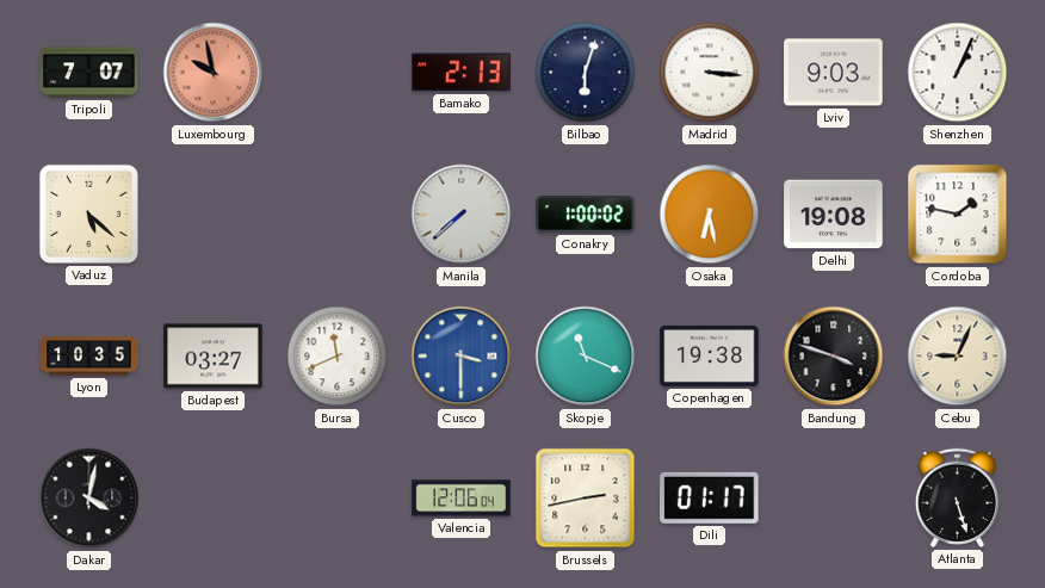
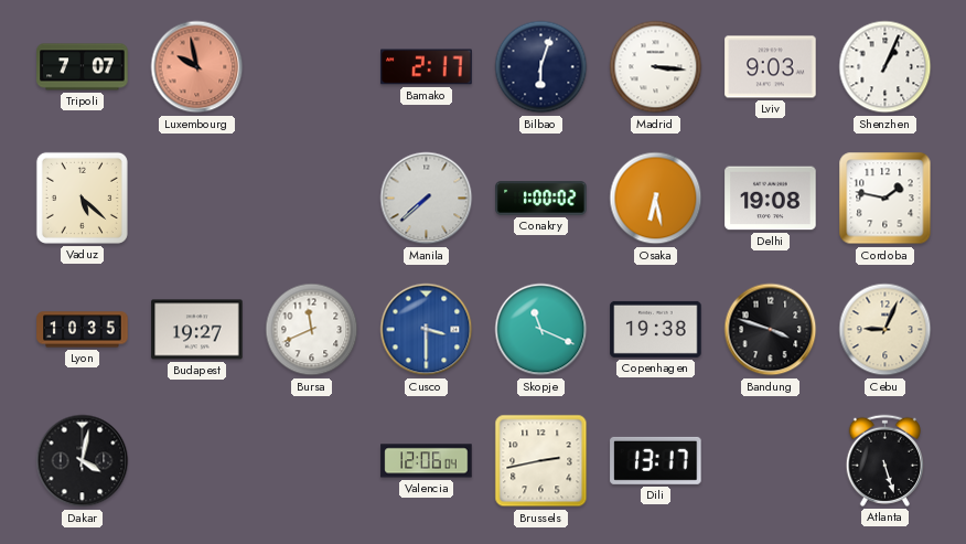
Bamako: 2:13 -> 2:17 (427, 67)
Budapest: 03:27 -> 19:27 (197, 330)
Dili: 01:17 -> 13:17 (656, 460)
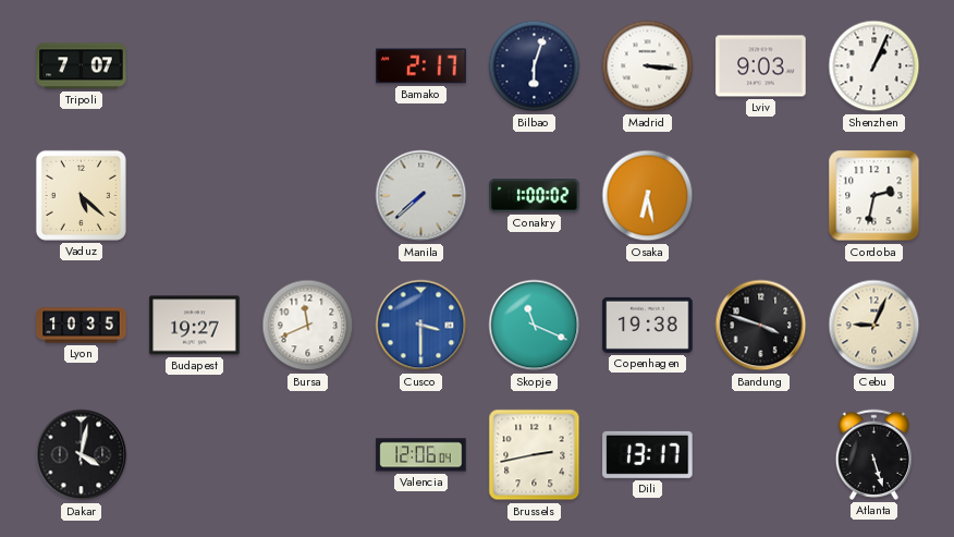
Luxembourg: 9:58 -> none (197, 67)
Delhi: 19:08 -> none (771, 199)
Cordoba: 1:47 -> 2:32 (874, 196)
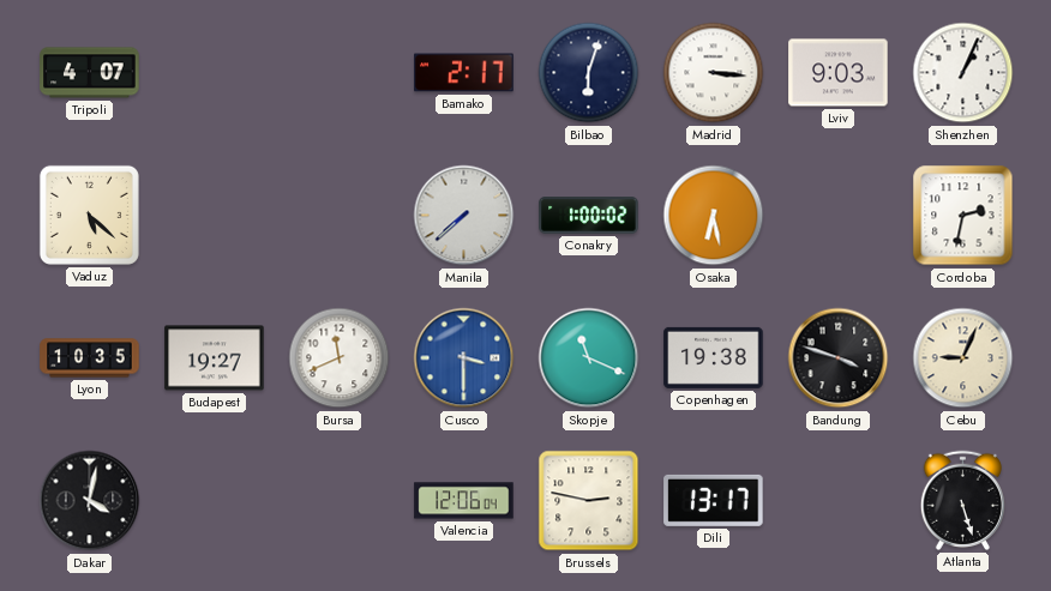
Tripoli: 7:07 -> 4:07 (90, 73)
Brussels: 2:43 -> 2:47 (589, 501)
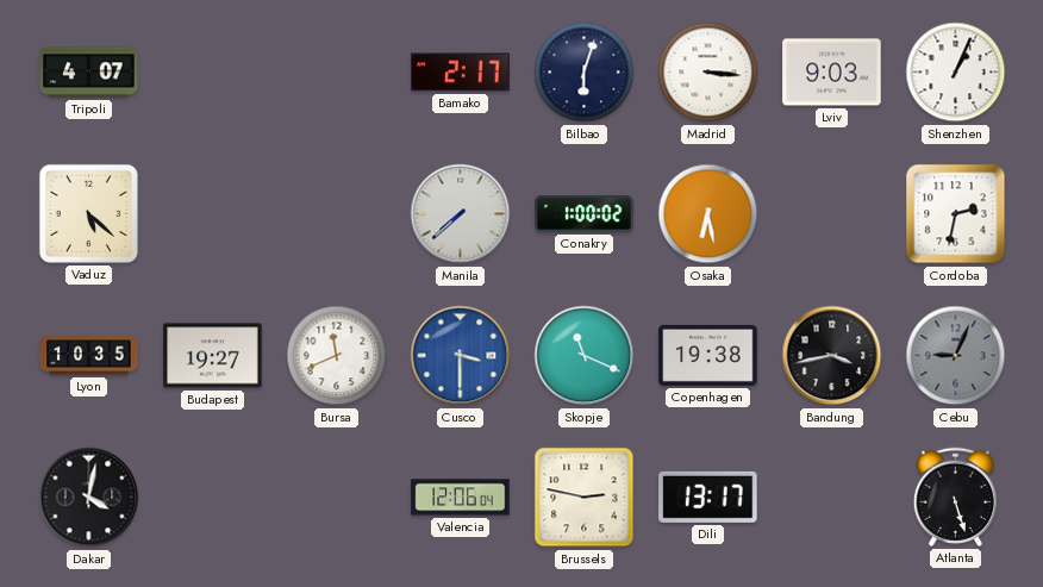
Bandung: 3:48 -> 3:43 (832, 356)
Cebu dial: cream -> grey (956, 356)
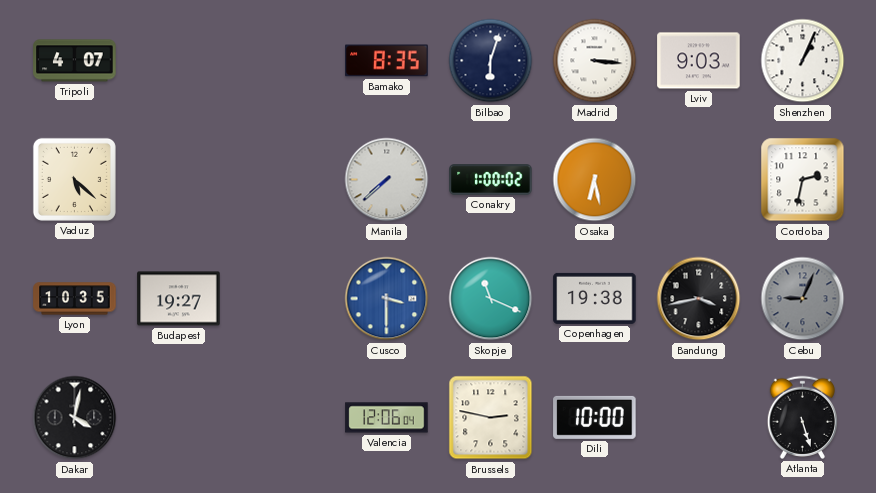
Bamako: 2:17 -> 8:35 (387, 61)
Bursa: 11:41 -> none (337, 356)
Dili: 13:17 -> 10:00 (595, 417)
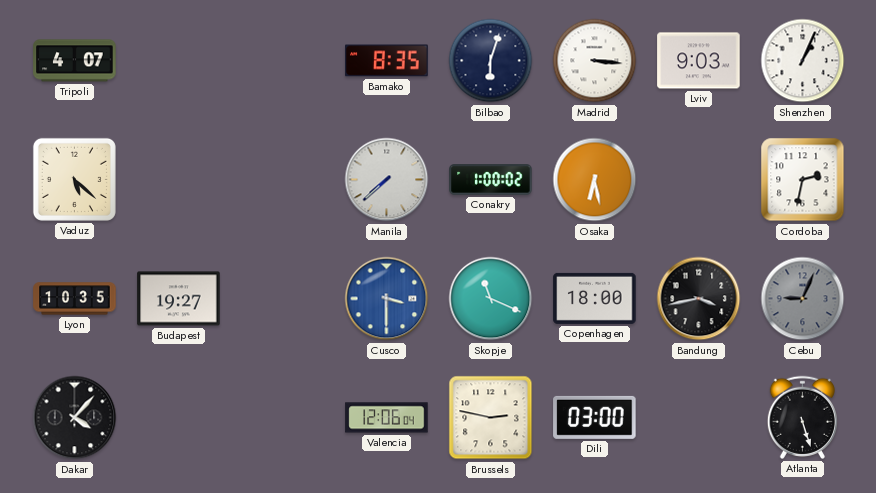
Copenhagen: 19:38 -> 18:00 (595, 298)
Dakar: 4:02 -> 4:07 (75, 418)
Dili: 10:00 -> 03:00 (595, 417)
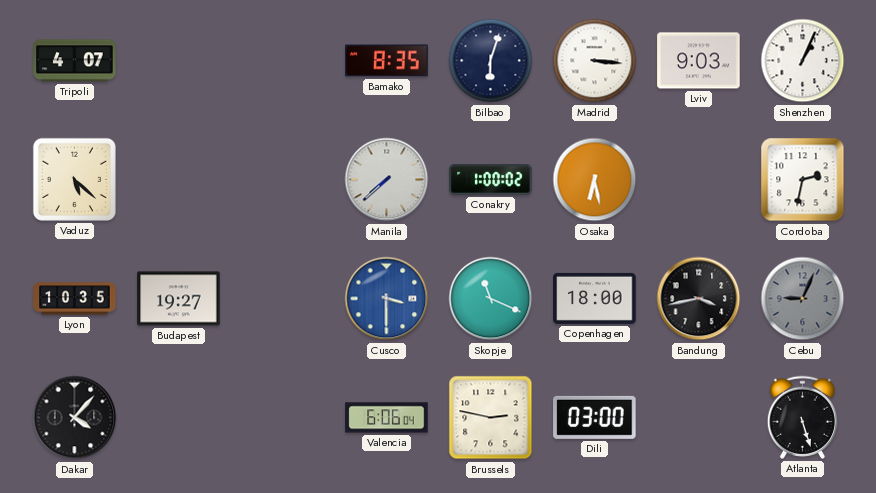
Valencia: 12:06 -> 6:06 (387, 418)
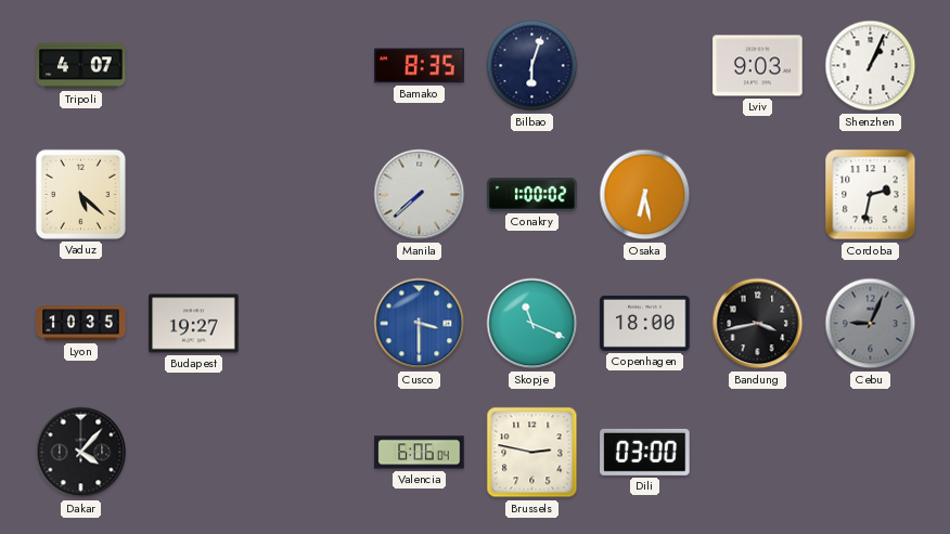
Madrid: 3:16 -> none (595, 61)
Atlanta: 5:27 -> none (802, 417)
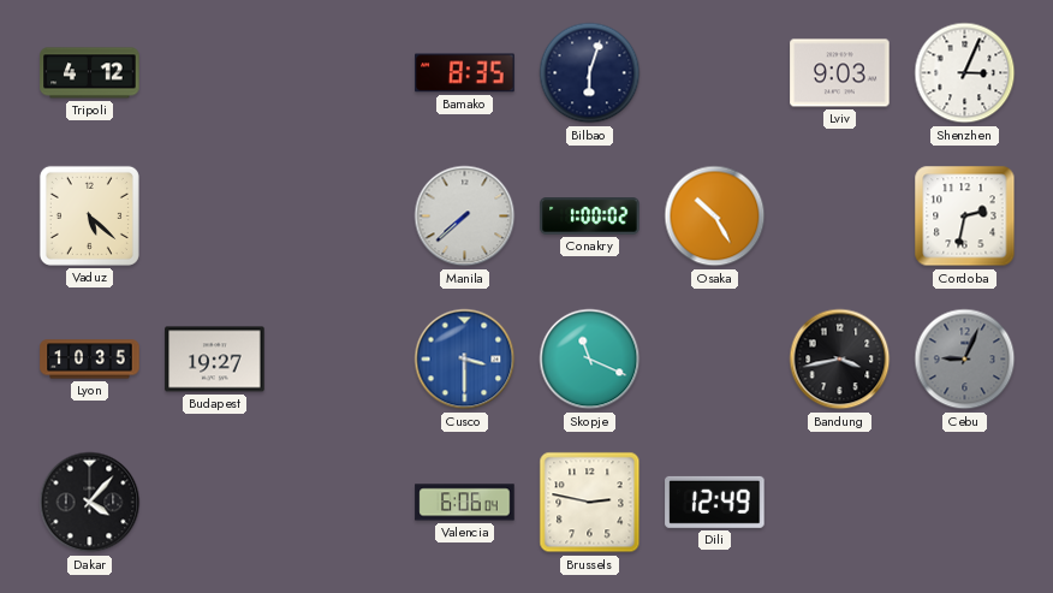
Tripoli: 4:07 -> 4:12 (90, 73)
Shenzhen: 1:04 -> 3:04 (965, 73)
Osaka: 6:28 -> 10:25 (715, 217)
Copenhagen: 18:00 -> none (645, 323)
Dili: 03:00 -> 12:49 (715, 502)
